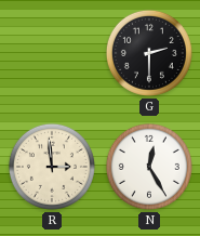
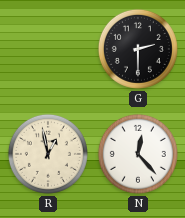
R: 2:59 -> 12:58 (48, 154)
N: 12:25 -> 12:23 (138, 154)
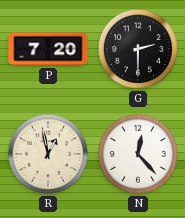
P: none -> 7:20 (48, 49)
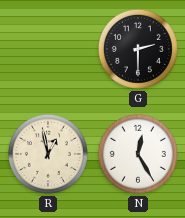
P: 7:20 -> none (48, 49)
N: 12:23 -> 12:25 (138, 154)
